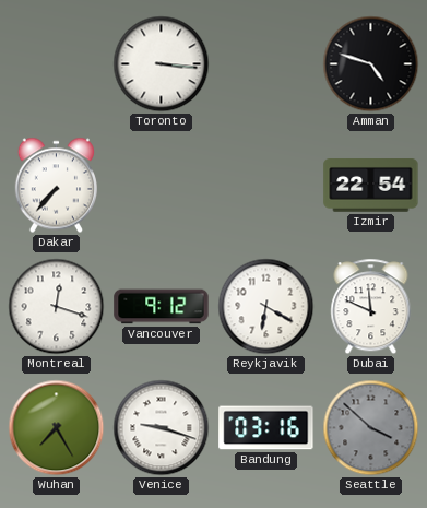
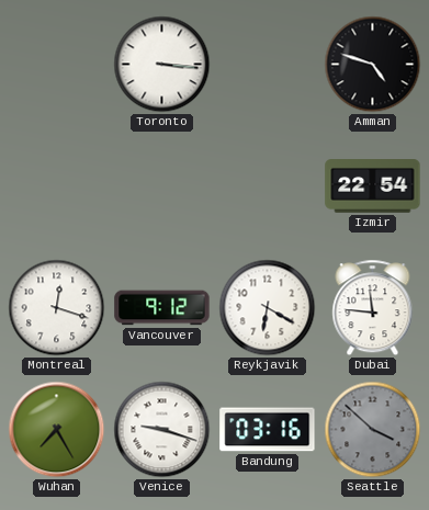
Dakar: 7:37 -> none (56, 186)
Dubai: 11:49 -> 11:46 (373, 308)
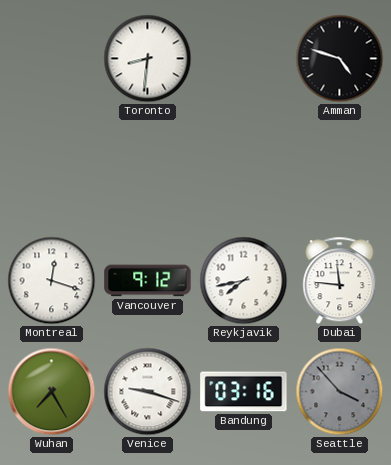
Toronto: 3:16 -> 8:31 (148, 59)
Izmir: 22:54 -> none (373, 186)
Reykjavik: 6:20 -> 7:43 (244, 281)
Seattle: 3:52 -> 3:53 (340, 392)
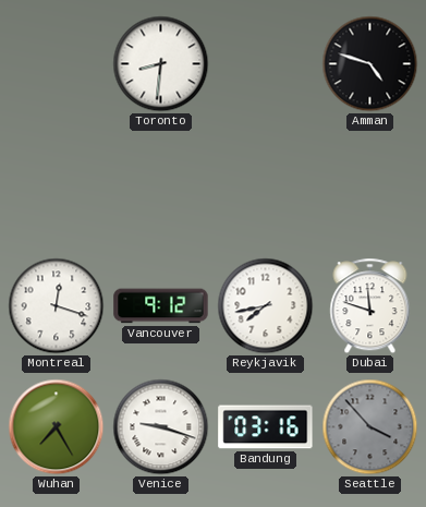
Dubai: 11:46 -> 11:48 (370, 306)
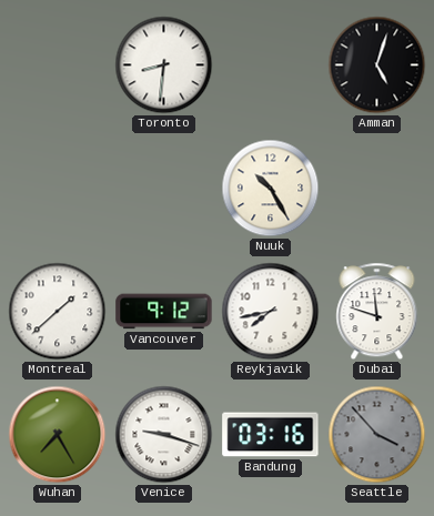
Amman: 4:48 -> 5:03 (377, 65)
Nuuk: none -> 10:25 (271, 189)
Montreal: 12:18 -> 1:38 (58, 312)
